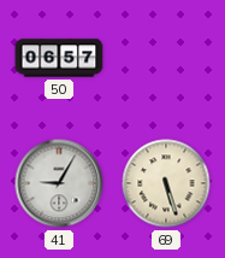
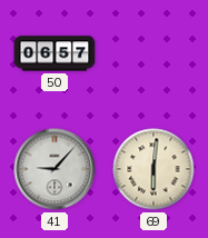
41: 9:05 -> 9:07 (55, 169)
69: 5:27 -> 6:01 (153, 169)
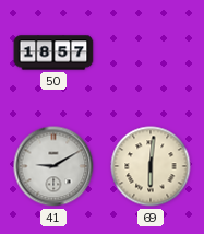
50: 06:57 -> 18:57 (53, 52)
41: 9:07 -> 9:10 (53, 166)
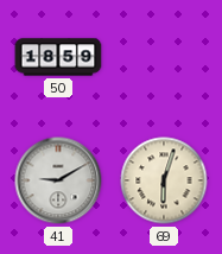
50: 18:57 -> 18:59 (58, 57)
69: 6:01 -> 6:03 (164, 180)
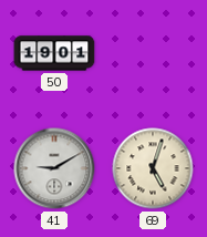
50: 18:59 -> 19:01 (54, 53)
69: 6:03 -> 5:03 (153, 168)
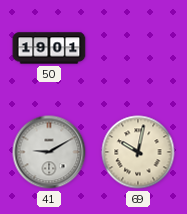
69: 5:03 -> 10:02 (138, 152)
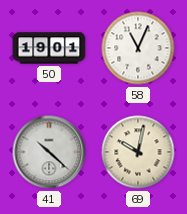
58: none -> 11:04 (138, 48)
41: 9:10 -> 10:22 (49, 152)
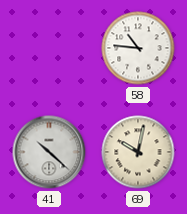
50: 19:01 -> none (49, 48)
58: 11:04 -> 10:46 (138, 48)
